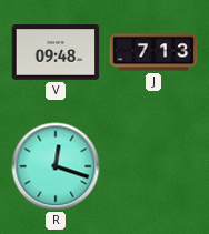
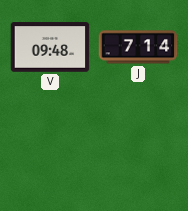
J: 7:13 -> 7:14 (138, 47)
R: 12:18 -> none (56, 166)
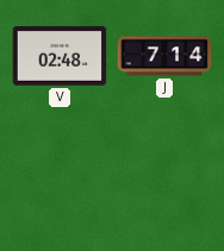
V: 09:48 -> 02:48 (60, 56)
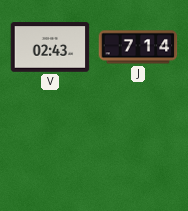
V: 02:48 -> 02:43 (50, 47)
